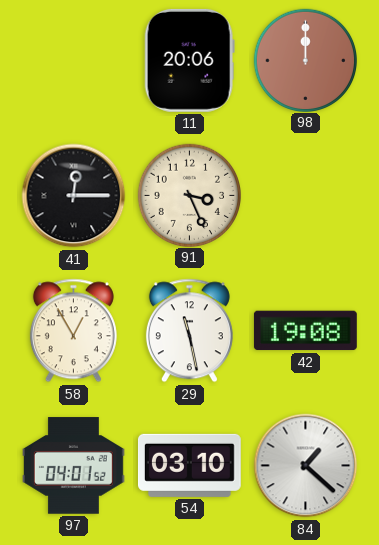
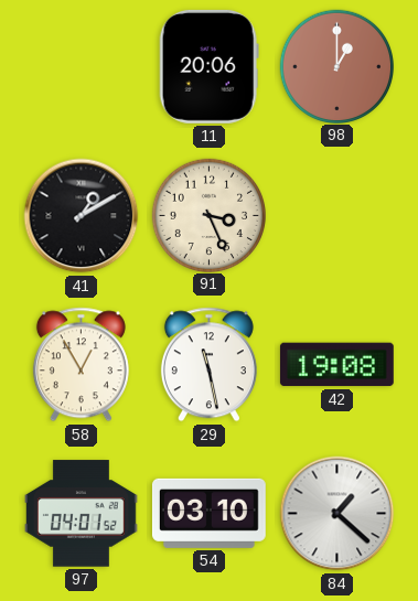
98: 12:00 -> 1:00 (336, 66)
41: 12:15 -> 1:10 (82, 216)
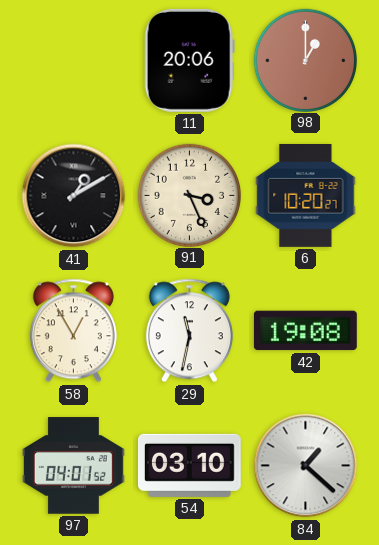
6: none -> 10:20 (306, 195)
29: 11:28 -> 11:32 (189, 331)
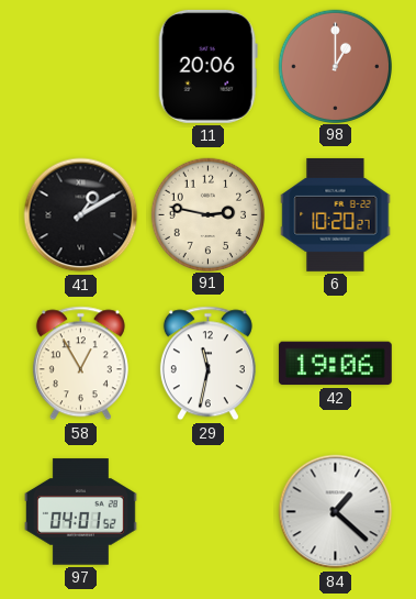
91: 3:26 -> 2:47 (207, 214)
42: 19:08 -> 19:06 (335, 364)
54: 03:10 -> none (189, 465)
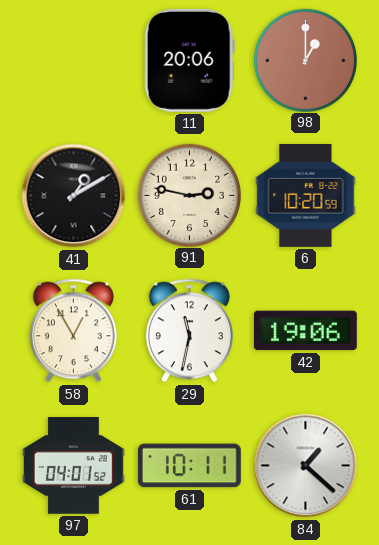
6: 10:20:27 -> 10:20:59 (306, 195)
61: none -> 10:11 (189, 466)
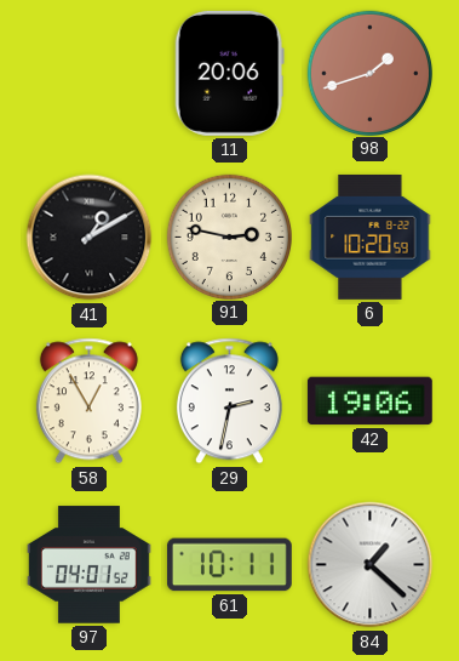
98: 1:00 -> 1:42 (369, 73)
29: 11:32 -> 2:32 (229, 401)
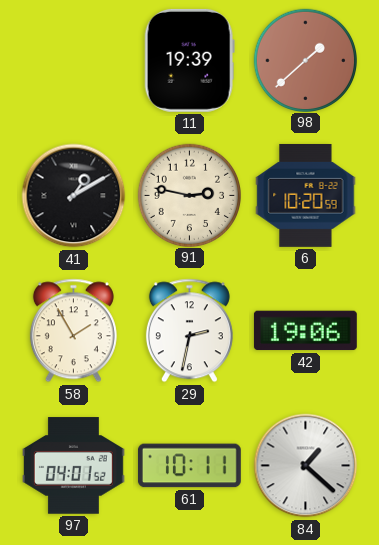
11: 20:06 -> 19:39 (189, 60)
98: 1:42 -> 1:38 (305, 60)
58: 12:55 -> 1:55 (73, 331)
